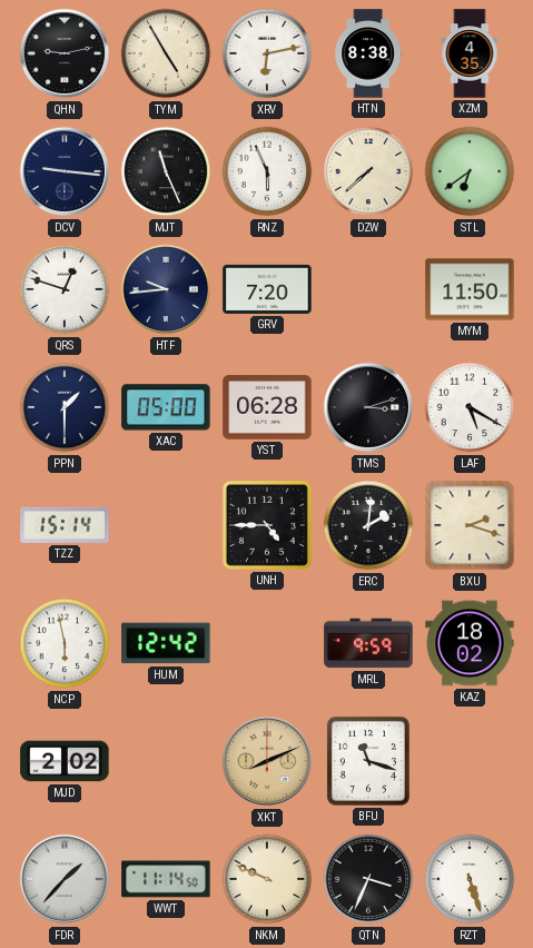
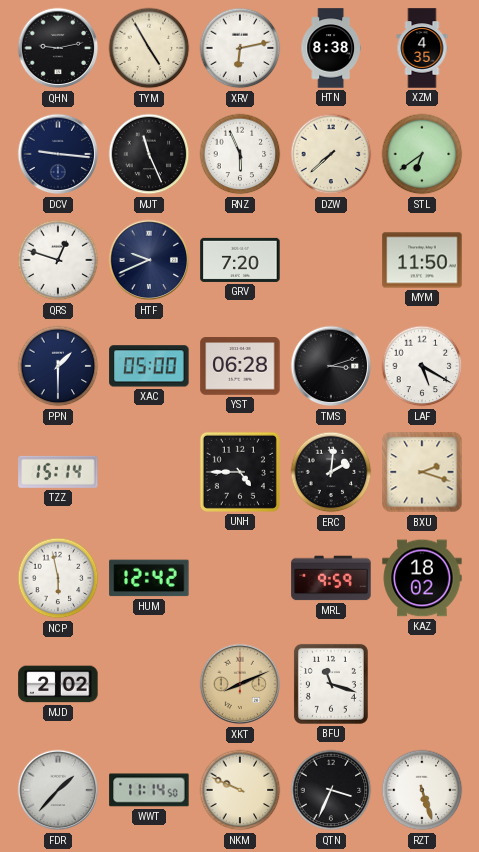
HTF: 9:44 -> 9:41 (149, 260)
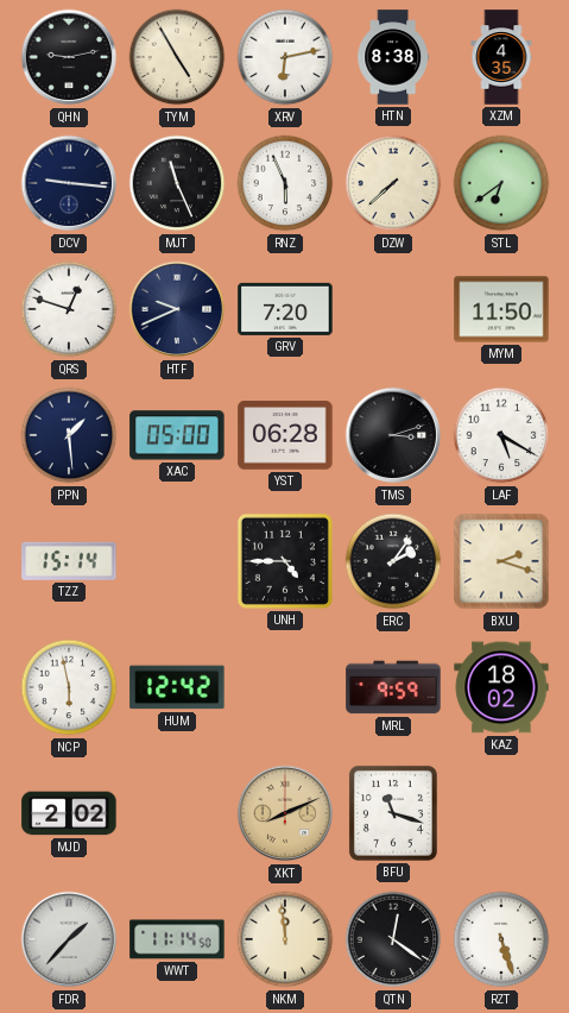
PPN: 1:30 -> 1:29 (69, 435)
ERC: 2:01 -> 2:06 (393, 561)
NKM: 9:49 -> 11:59 (285, 939)
QTN: 3:34 -> 12:21 (393, 939)
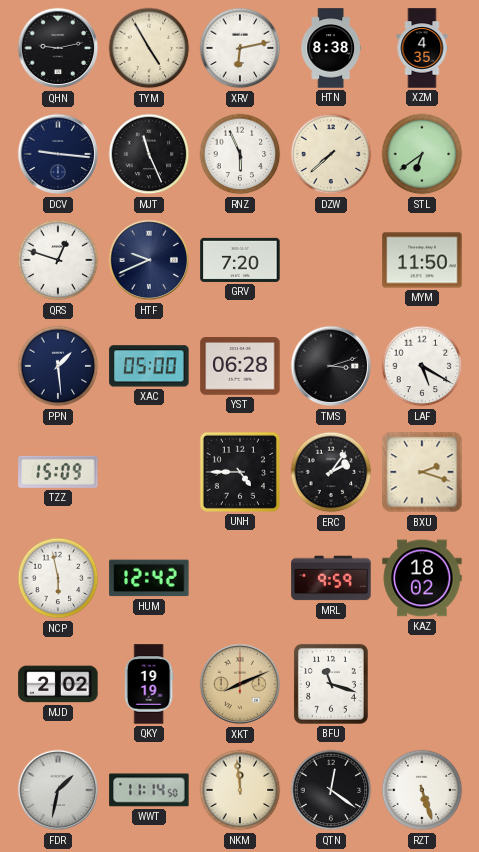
TZZ: 15:14 -> 15:09 (58, 472)
QKY: none -> 19:19 (149, 684)
FDR: 1:37 -> 1:32 (58, 790)
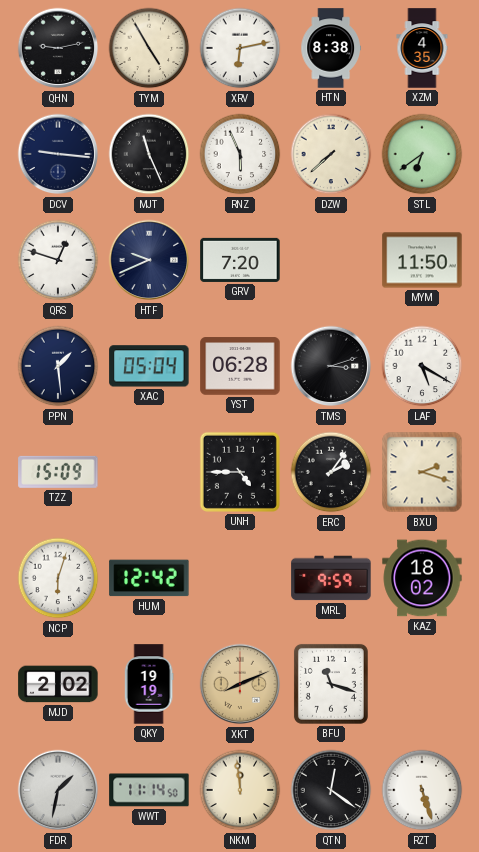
XAC: 05:00 -> 05:04 (149, 366)
NCP: 5:58 -> 6:03 (58, 578)
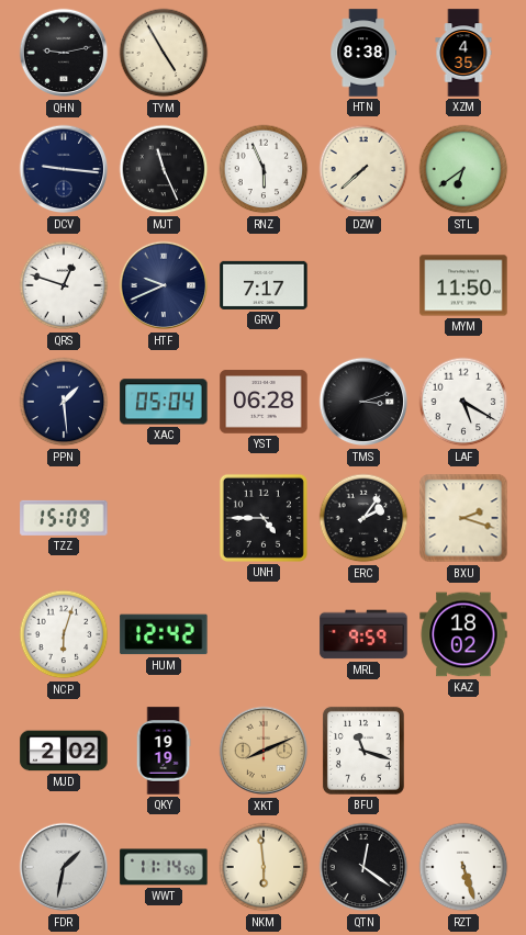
XRV: 6:13 -> none (240, 48)
GRV: 7:20 -> 7:17 (264, 285)
NKM: 11:59 -> 5:59 (264, 867)
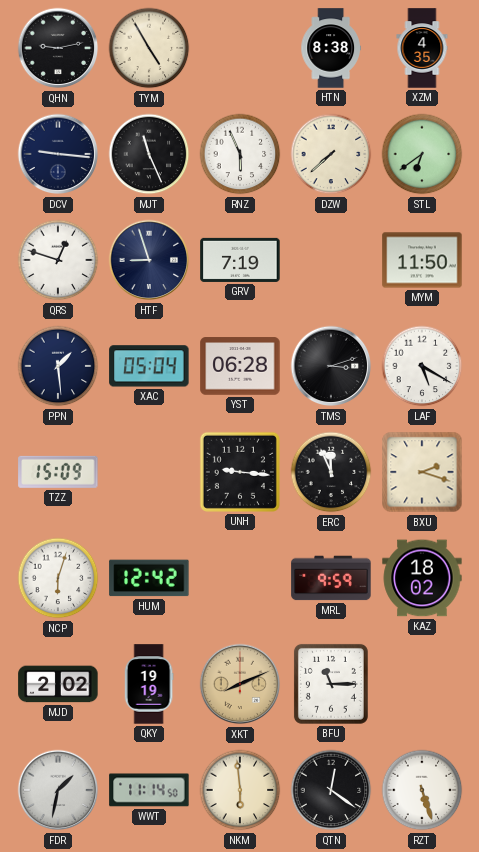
HTF: 9:41 -> 8:57 (149, 260)
GRV: 7:17 -> 7:19 (240, 260)
UNH: 4:45 -> 9:16 (240, 472)
ERC: 2:06 -> 11:56 (331, 472)
BFU: 11:18 -> 11:15 (331, 684)
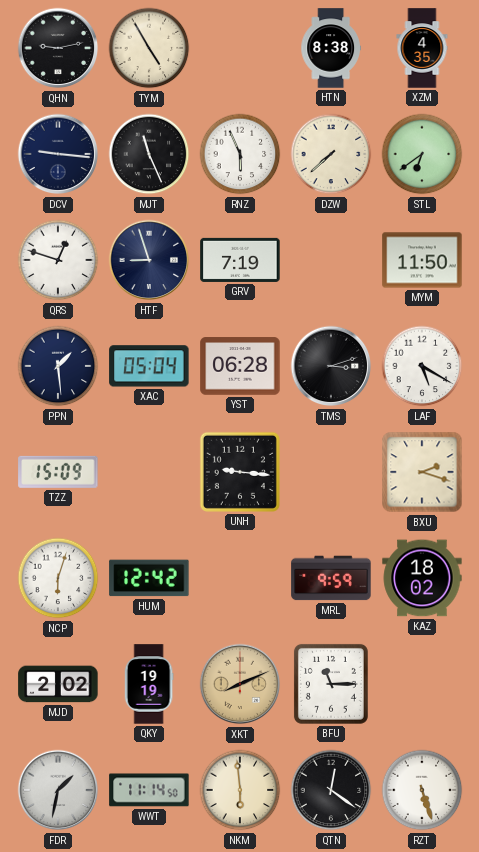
ERC: 11:56 -> none (331, 472)
